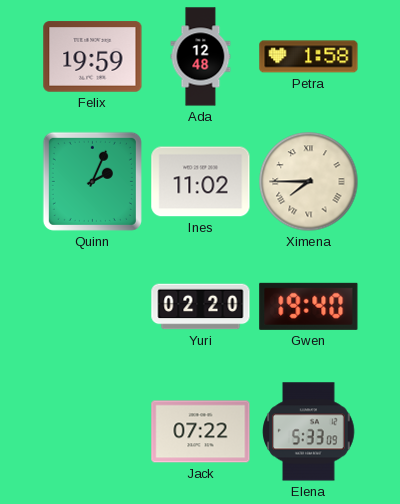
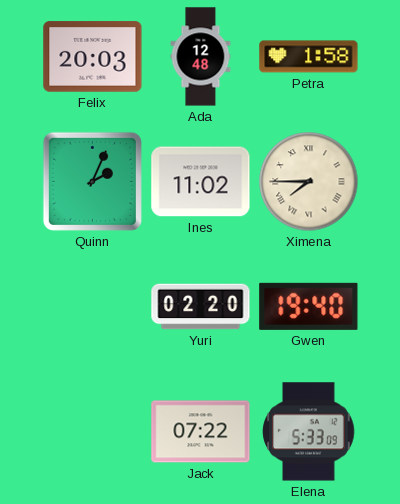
Felix: 19:59 -> 20:03 (93, 57)
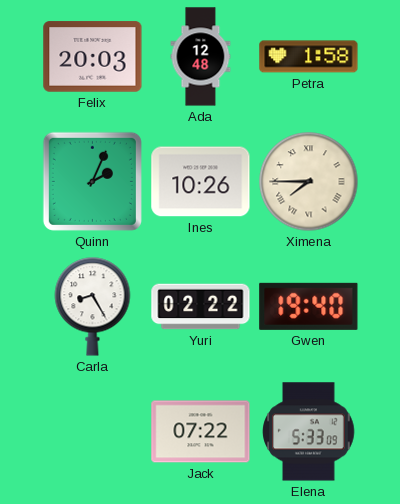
Ines: 11:02 -> 10:26 (201, 182)
Carla: none -> 8:25 (93, 307)
Yuri: 02:20 -> 02:22 (201, 307)
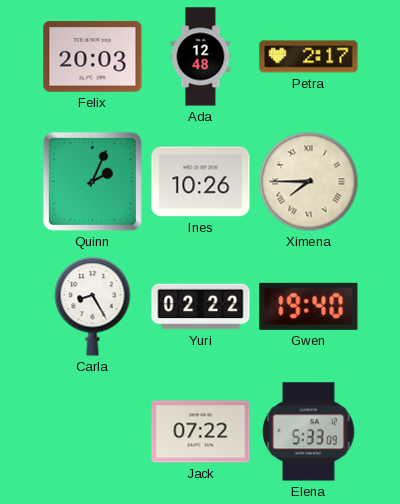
Petra: 1:58 -> 2:17 (309, 57)
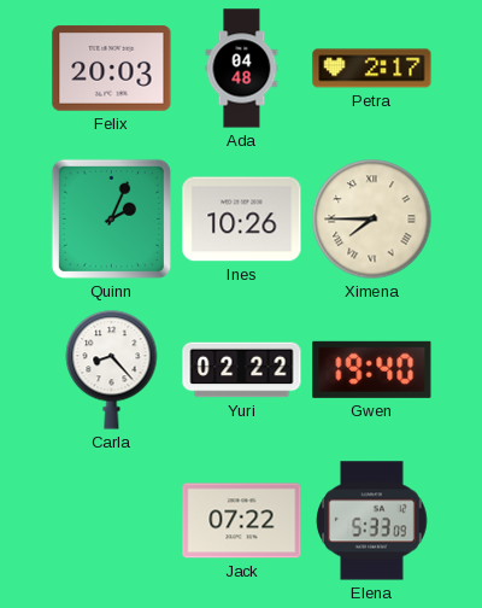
Ada: 12:48 -> 04:48 (242, 69)
Carla: 8:25 -> 8:23 (112, 370)
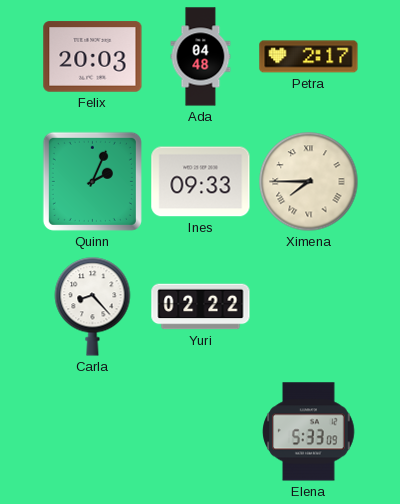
Ines: 10:26 -> 09:33 (201, 182)
Gwen: 19:40 -> none (372, 369)
Jack: 07:22 -> none (242, 521)
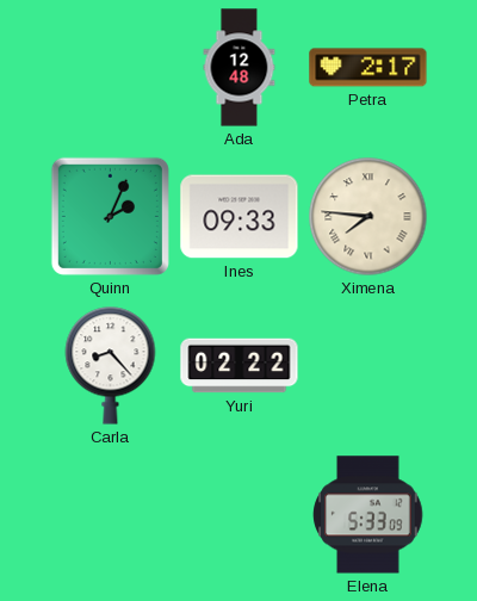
Felix: 20:03 -> none (93, 57)
Ada: 04:48 -> 12:48 (240, 68)
Ximena: 7:45 -> 7:46 (368, 217)
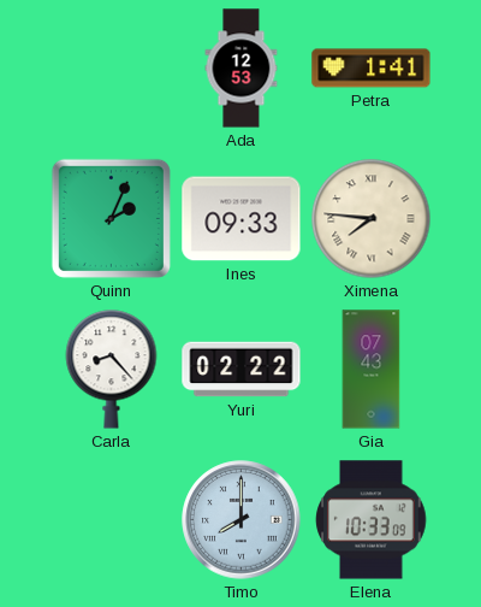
Ada: 12:48 -> 12:53 (242, 69)
Petra: 2:17 -> 1:41 (372, 69)
Gia: none -> 07:43 (372, 370)
Timo: none -> 8:00 (242, 520)
Elena: 5:33 -> 10:33 (372, 520)
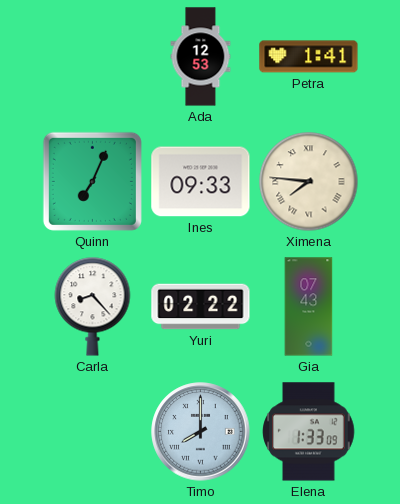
Quinn: 2:04 -> 7:04 (92, 181)
Elena: 10:33 -> 1:33 (309, 432)
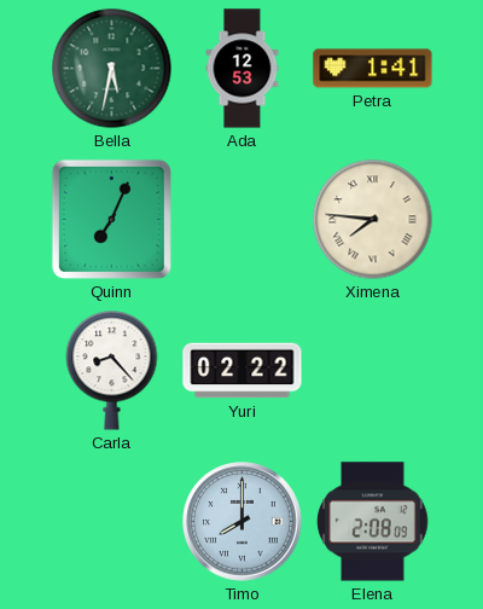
Bella: none -> 5:32 (112, 69)
Ines: 09:33 -> none (201, 182)
Gia: 07:43 -> none (309, 307)
Elena: 1:33 -> 2:08 (373, 522)
